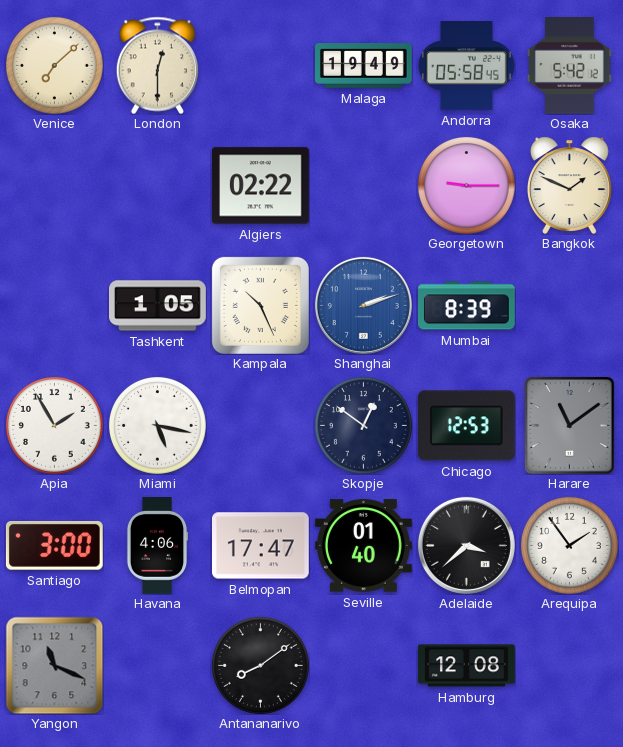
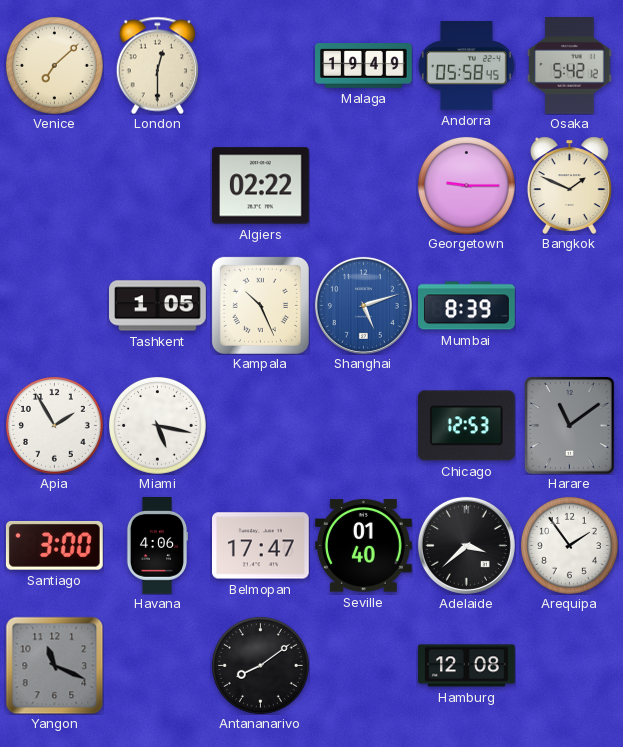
Shanghai: 2:12 -> 5:12 (363, 305)
Skopje: 12:51 -> none (363, 425)
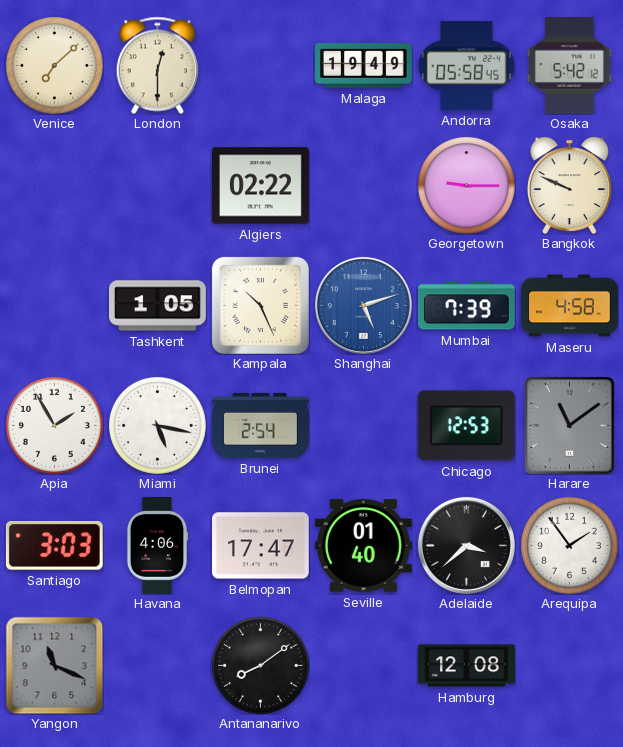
Bangkok: 1:49 -> 9:49 (569, 185)
Mumbai: 8:39 -> 7:39 (467, 306)
Maseru: none -> 4:58 (570, 306)
Brunei: none -> 2:54 (261, 425)
Santiago: 3:00 -> 3:03 (54, 546)
